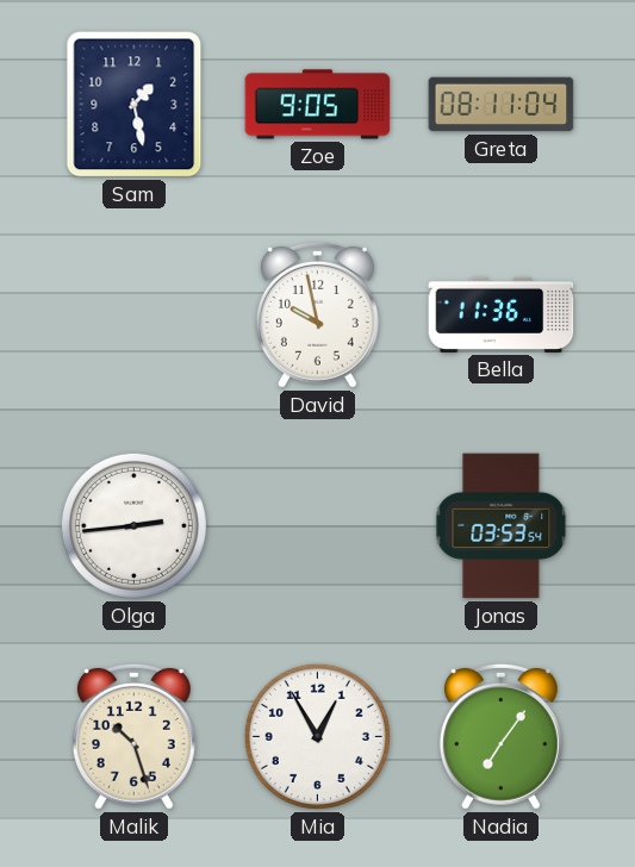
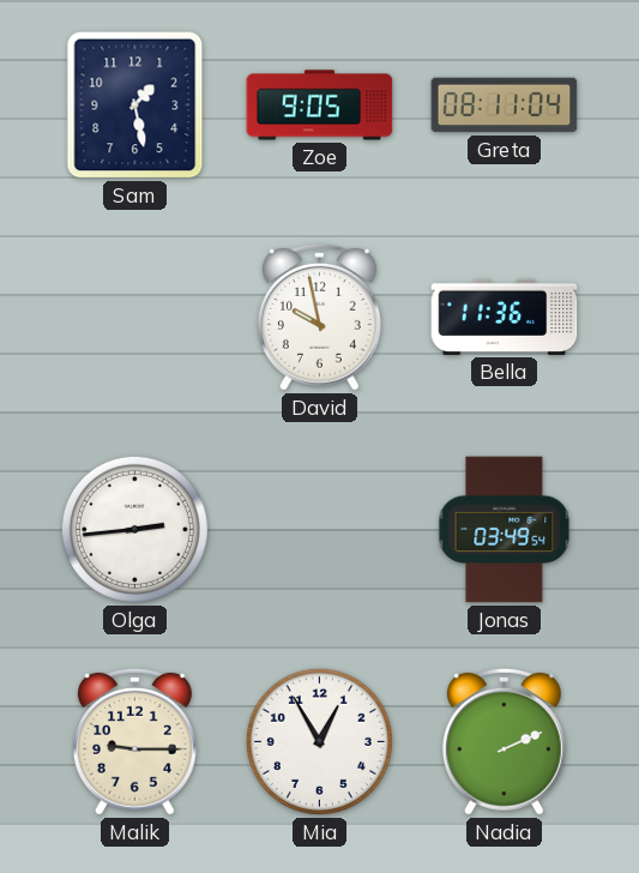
Jonas: 03:53 -> 03:49 (505, 530)
Malik: 10:27 -> 9:15 (134, 741)
Nadia: 7:06 -> 2:11 (504, 741)
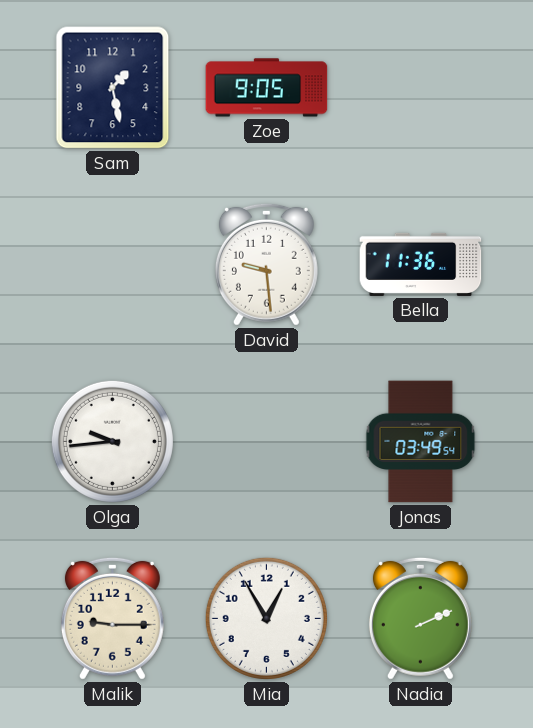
Greta: 08:11 -> none (505, 106)
David: 9:58 -> 9:29 (266, 264)
Olga: 2:44 -> 9:44 (112, 441)
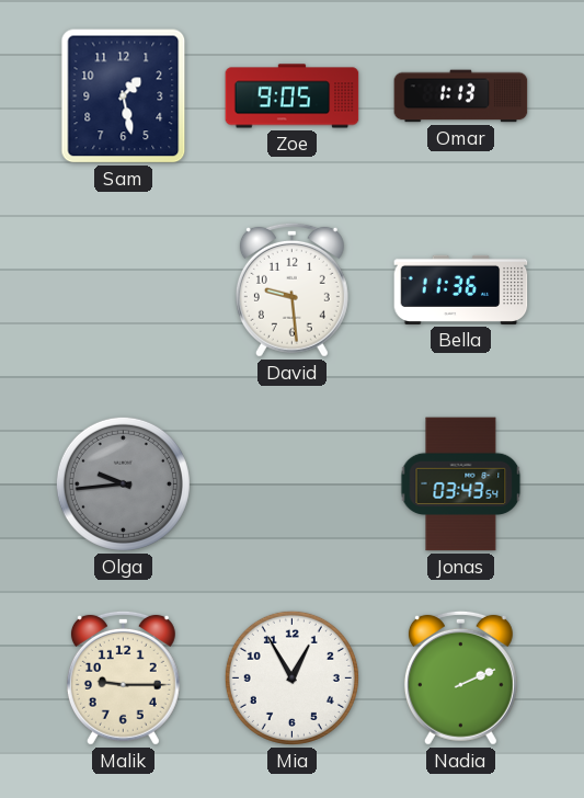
Omar: none -> 1:13 (461, 96)
Olga dial: white -> grey (123, 483)
Jonas: 03:49 -> 03:43 (461, 485)
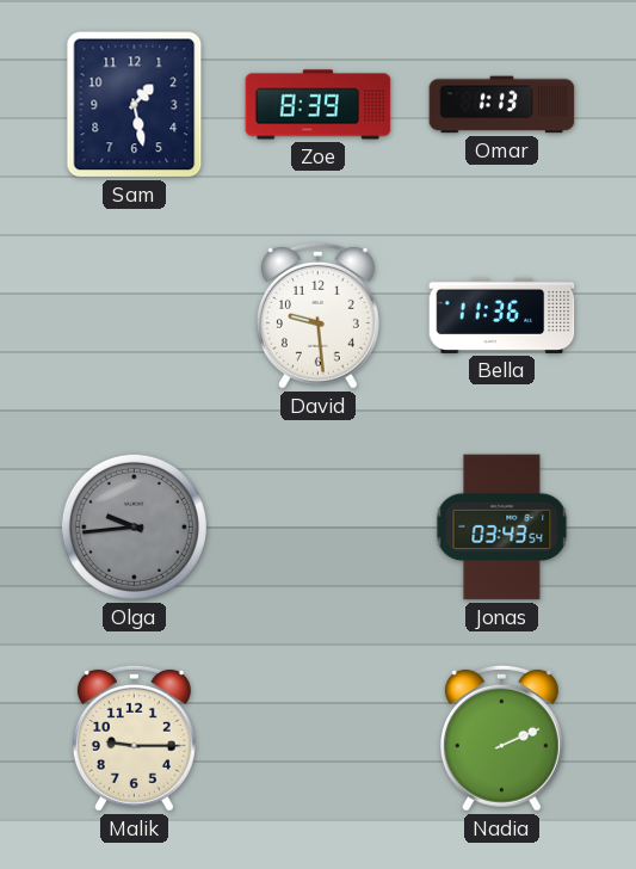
Zoe: 9:05 -> 8:39 (319, 105)
Mia: 12:55 -> none (291, 677)
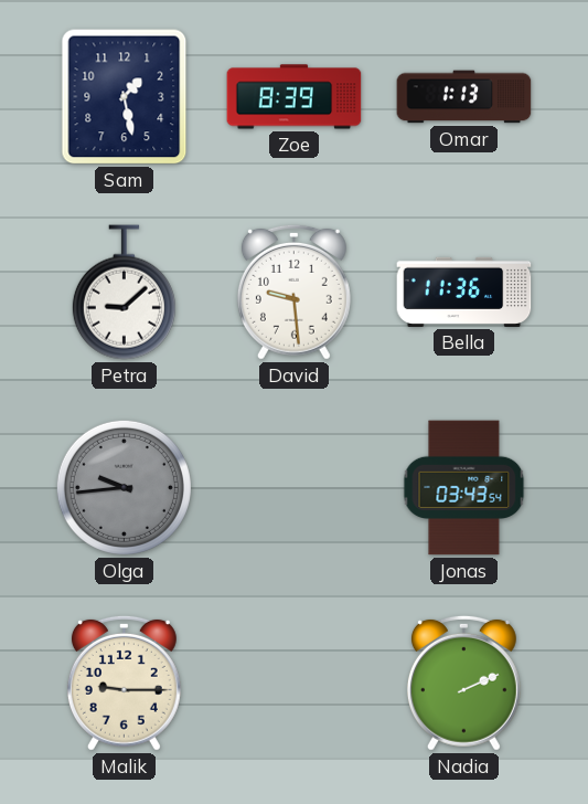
Petra: none -> 9:08 (124, 293)
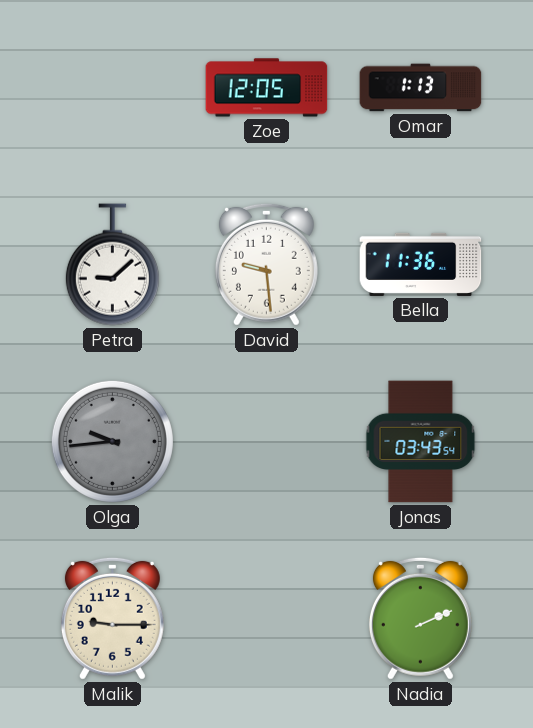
Sam: 1:28 -> none (125, 97)
Zoe: 8:39 -> 12:05 (267, 88)
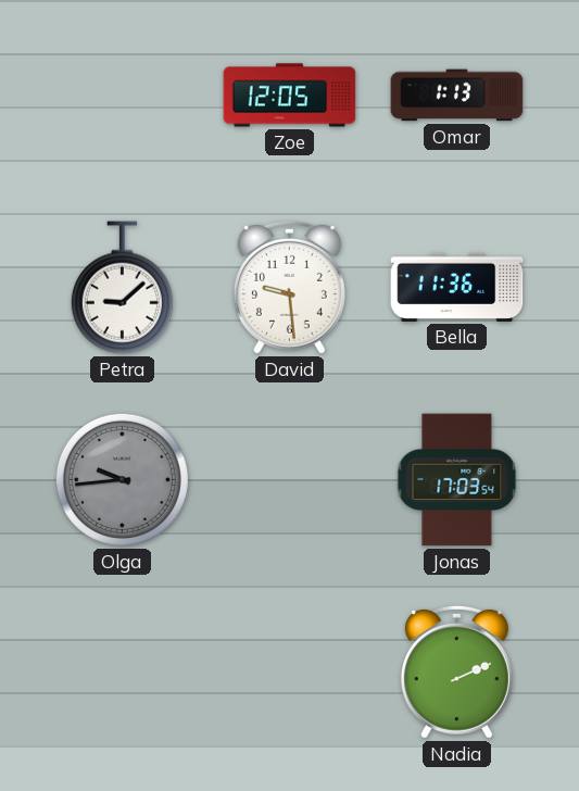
Jonas: 03:43 -> 17:03 (457, 480)
Malik: 9:15 -> none (112, 618)
